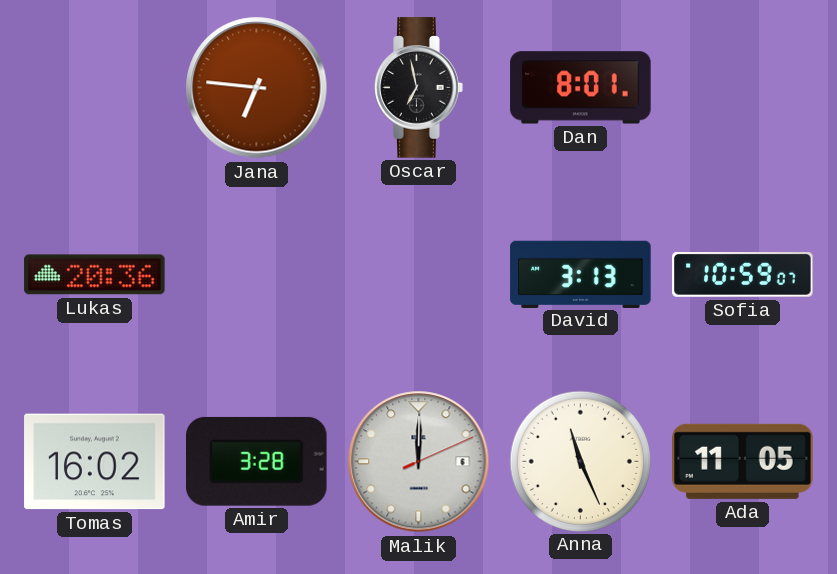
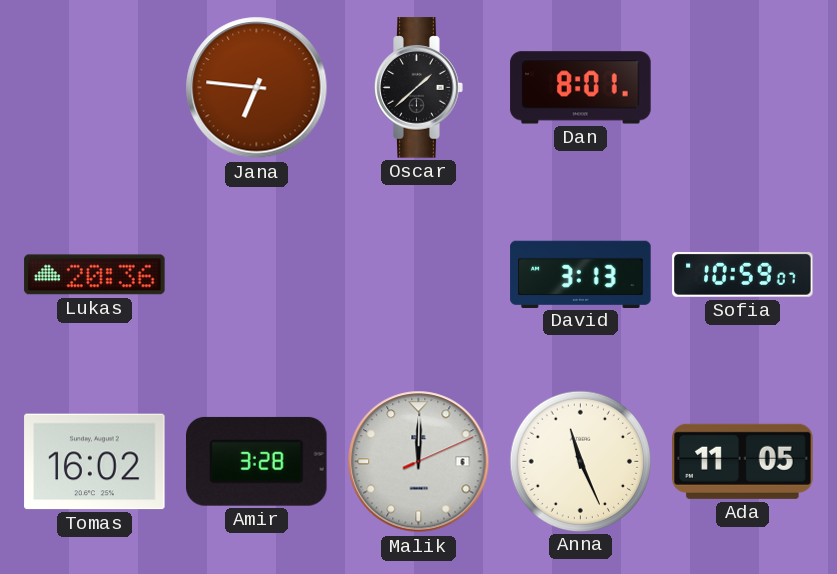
Oscar: 6:58 -> 1:38 (419, 88)
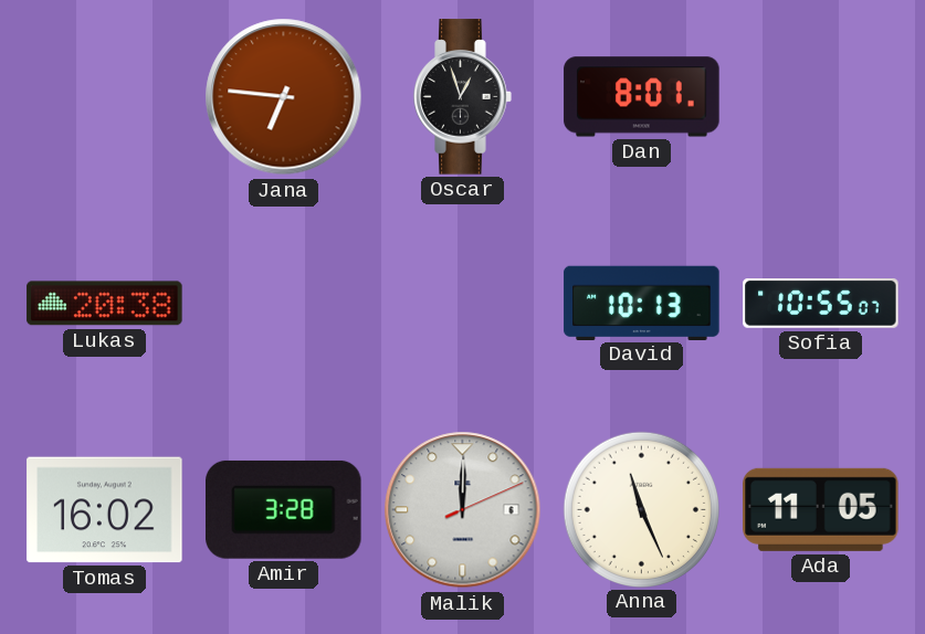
Oscar: 1:38 -> 12:57 (463, 97)
Lukas: 20:36 -> 20:38 (105, 304)
David: 3:13 -> 10:13 (642, 303)
Sofia: 10:59 -> 10:55 (821, 304)
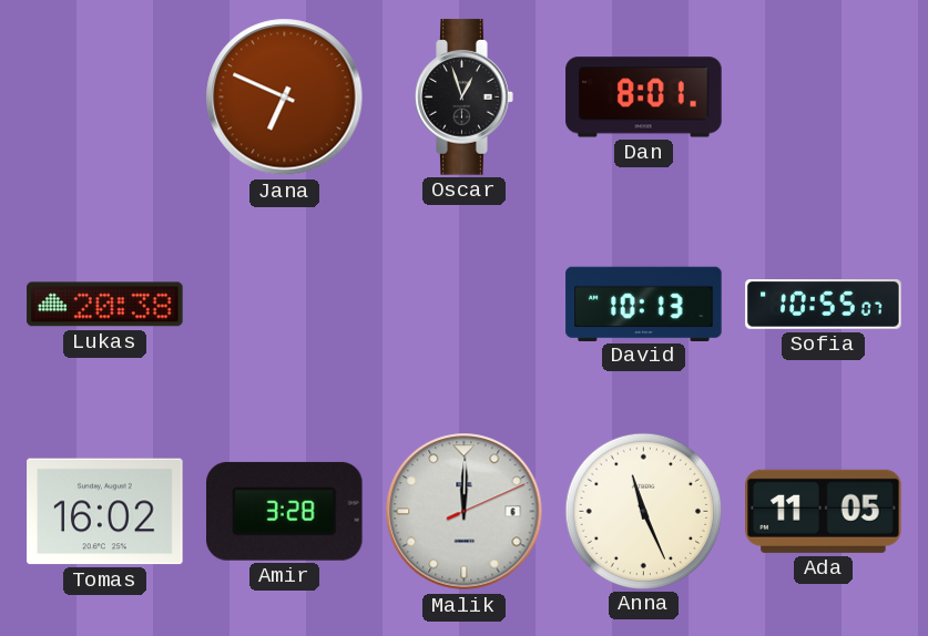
Jana: 6:46 -> 6:49 (285, 98)
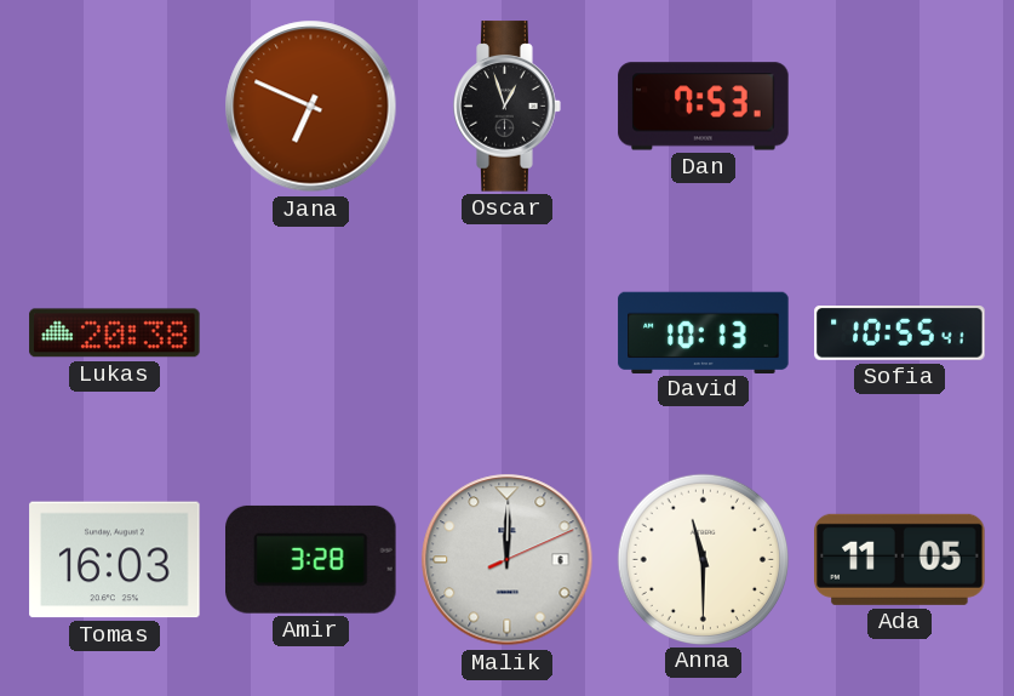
Dan: 8:01 -> 7:53 (704, 107)
Sofia: 10:55:07 -> 10:55:41 (900, 333)
Tomas: 16:02 -> 16:03 (115, 560)
Anna: 11:26 -> 11:30 (703, 559)
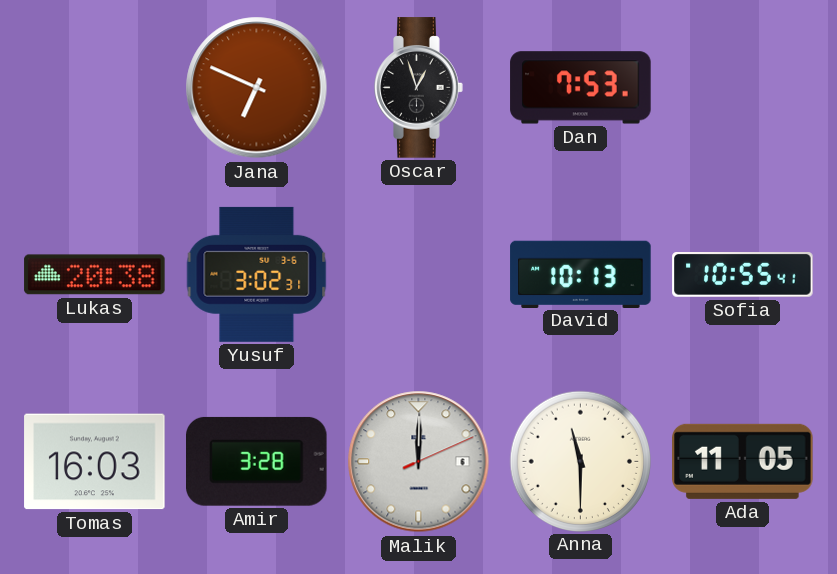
Yusuf: none -> 3:02 (257, 274)
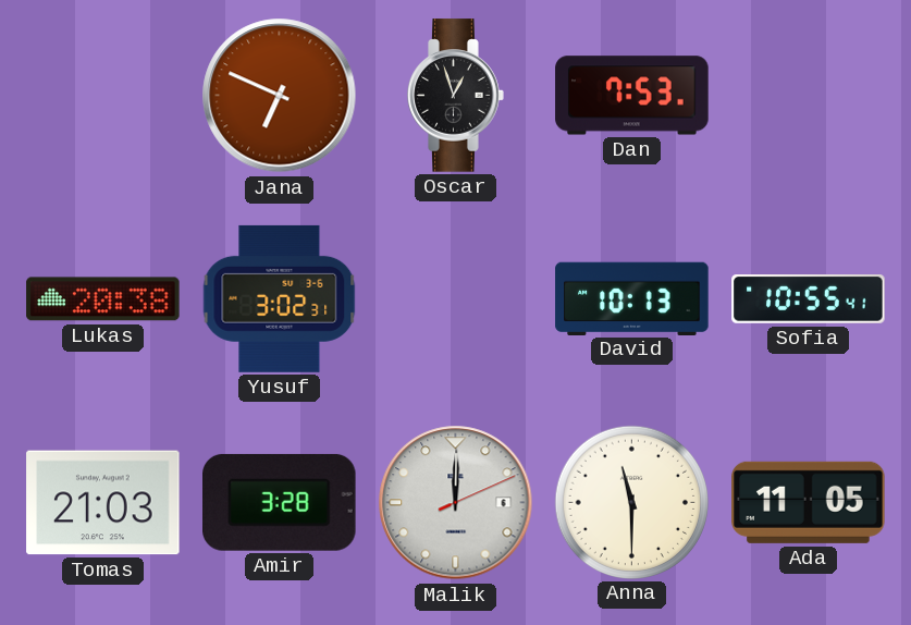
Tomas: 16:03 -> 21:03 (103, 503)
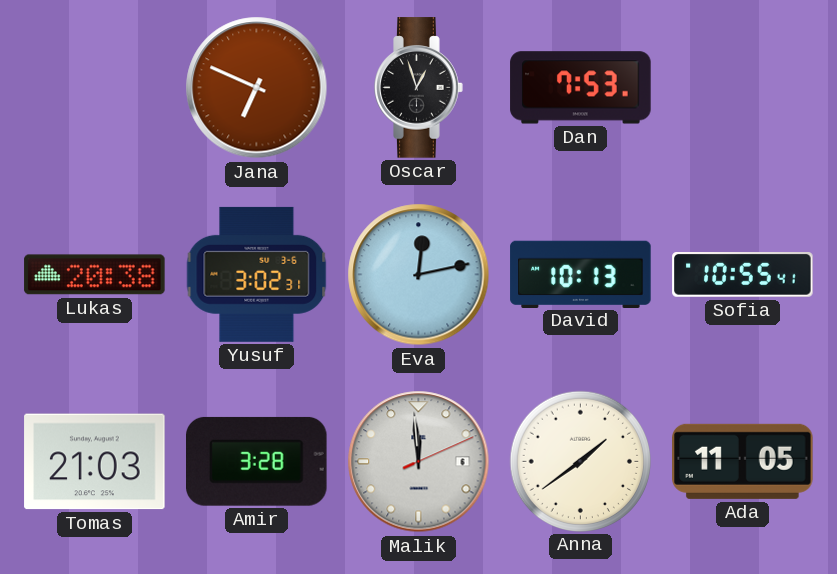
Eva: none -> 12:13 (419, 275)
Malik: 12:00 -> 11:59 (419, 462)
Anna: 11:30 -> 1:39 (580, 461)
